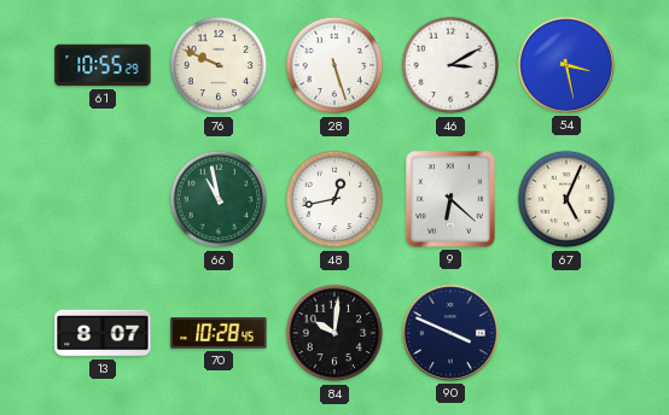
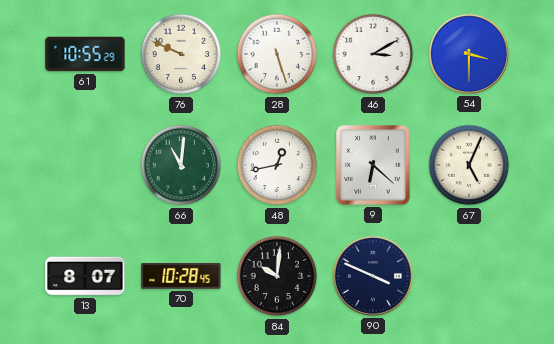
54: 3:28 -> 3:30 (469, 54)
66: 10:58 -> 11:01 (181, 165)
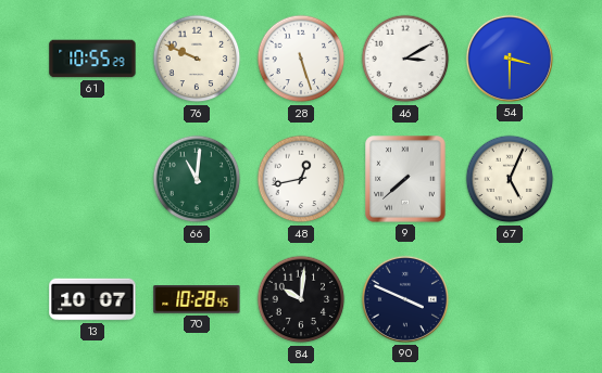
9: 6:22 -> 7:38 (405, 179)
13: 8:07 -> 10:07 (92, 299)
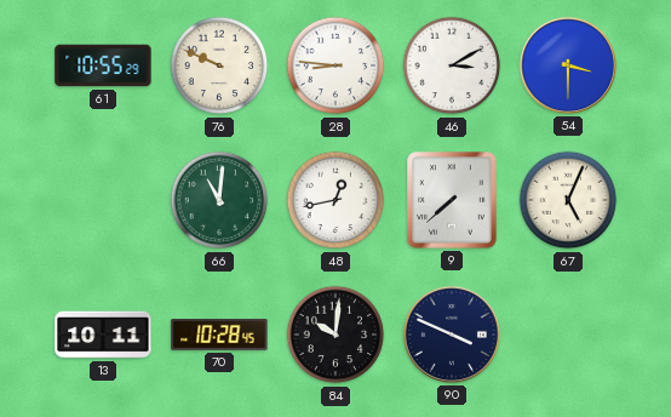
28: 5:27 -> 8:46 (335, 65)
13: 10:07 -> 10:11 (103, 335)
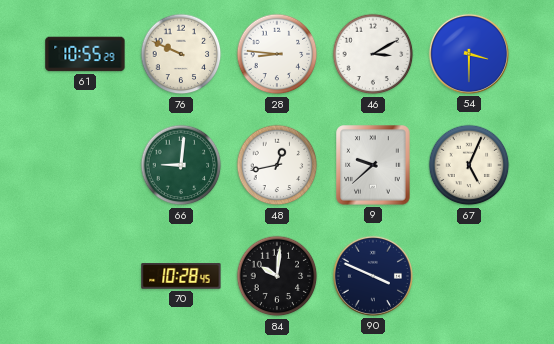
66: 11:01 -> 9:01 (181, 165)
9: 7:38 -> 9:38 (373, 165)
13: 10:11 -> none (103, 335)
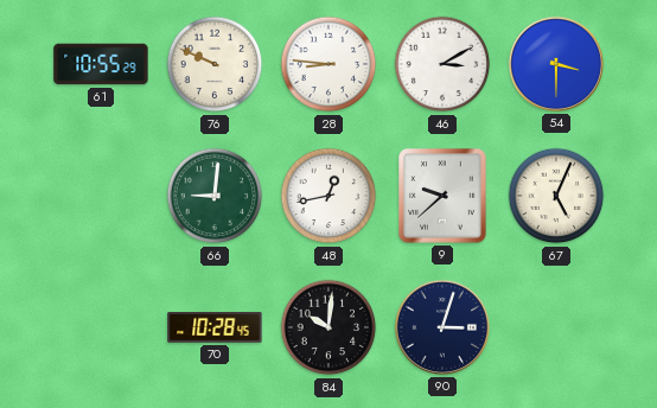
90: 3:49 -> 3:03 (442, 327)
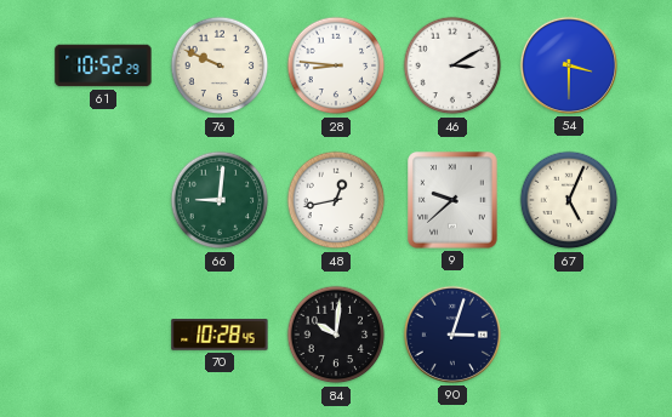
61: 10:55 -> 10:52 (103, 65)
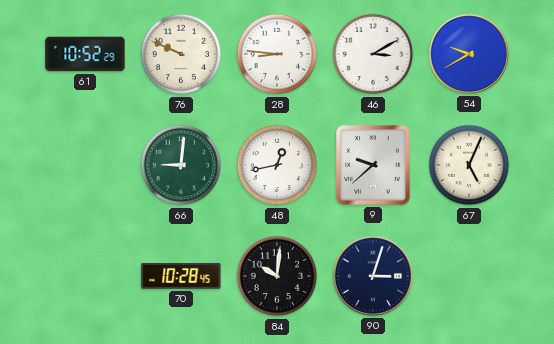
54: 3:30 -> 9:40 (469, 54)
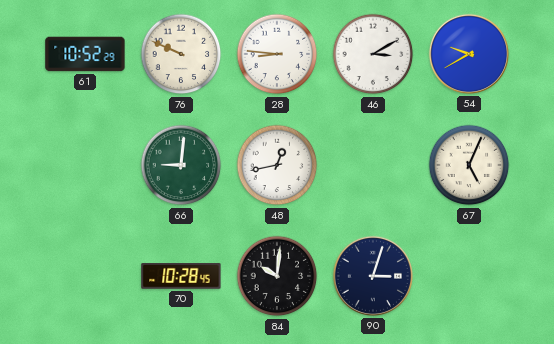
9: 9:38 -> none (373, 165)
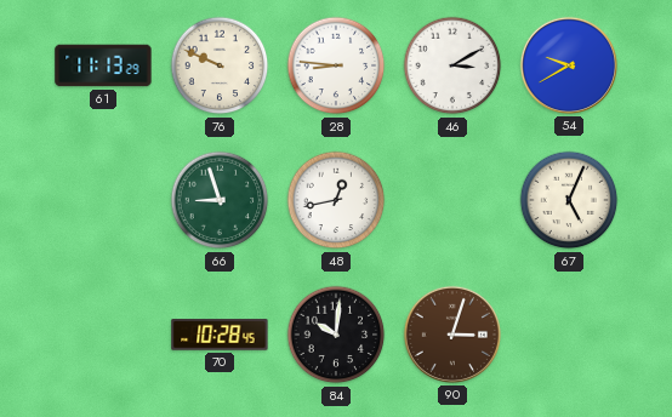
61: 10:52 -> 11:13 (103, 65)
66: 9:01 -> 8:57 (220, 200)
90 dial: navy -> brown (452, 335)
